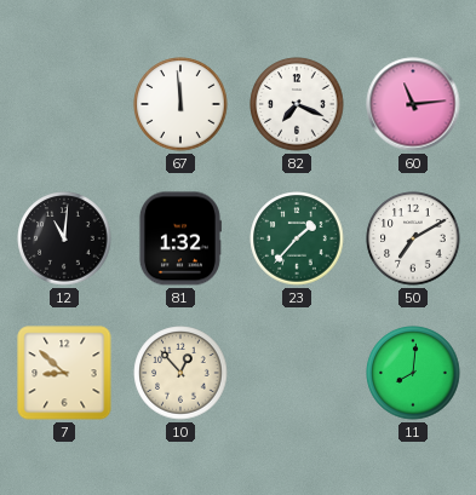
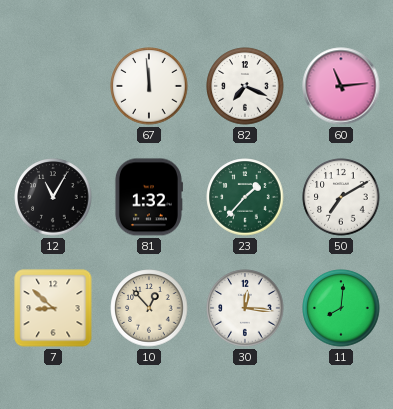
12: 11:01 -> 11:05 (53, 197)
30: none -> 12:16 (245, 308)
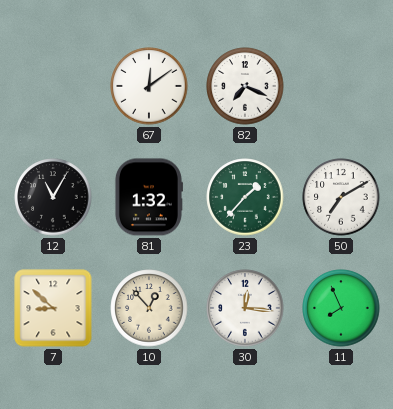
67: 11:59 -> 12:09 (149, 86)
60: 11:14 -> none (341, 86)
11: 8:01 -> 7:56 (341, 308)
